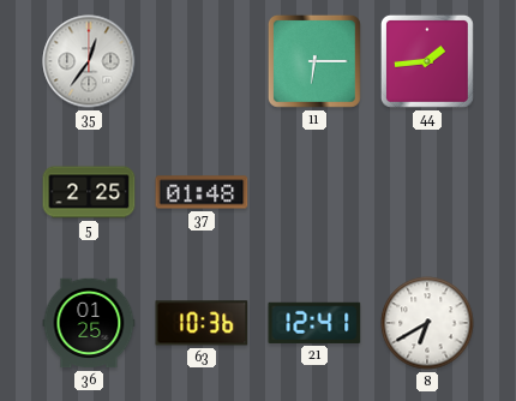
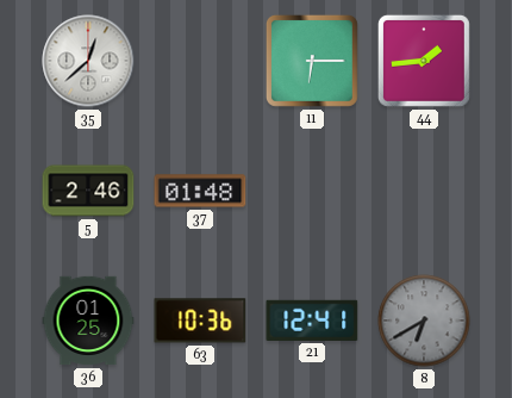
35: 12:36 -> 12:38 (88, 61)
5: 2:25 -> 2:46 (88, 191)
8 dial: white -> grey (424, 321)
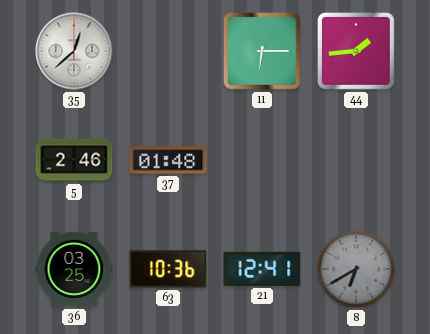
36: 01:25 -> 03:25 (74, 269)
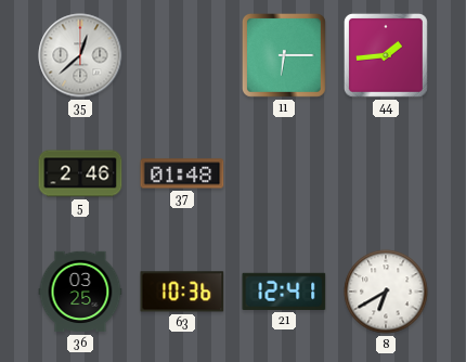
8 dial: grey -> white (386, 292)
